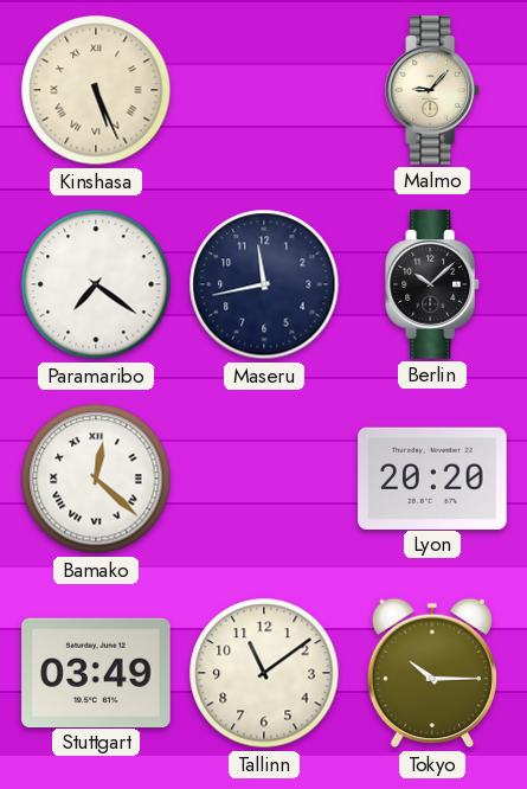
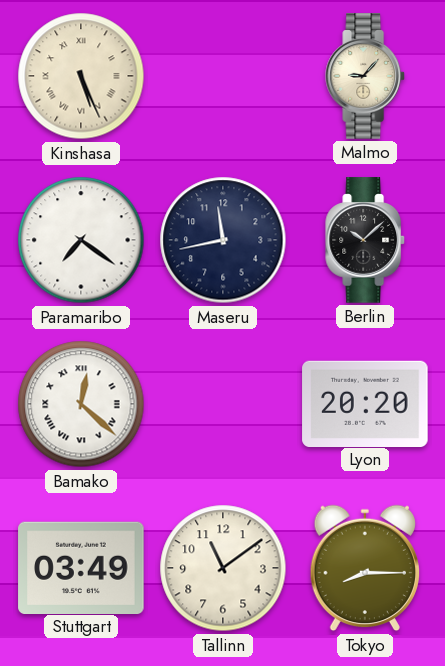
Tokyo: 10:15 -> 8:15 (364, 568)
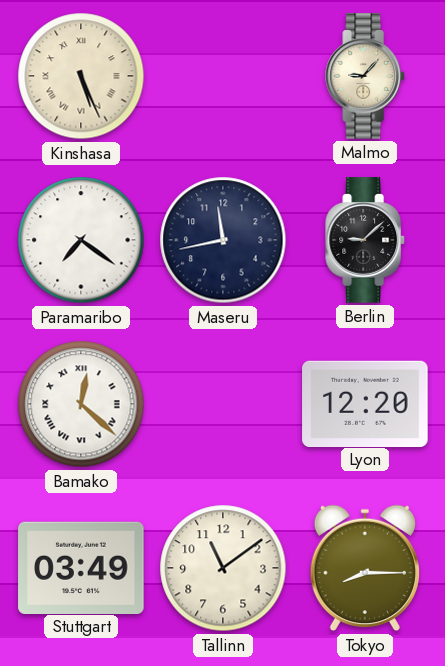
Berlin: 10:08 -> 9:08 (366, 240)
Lyon: 20:20 -> 12:20 (365, 403)
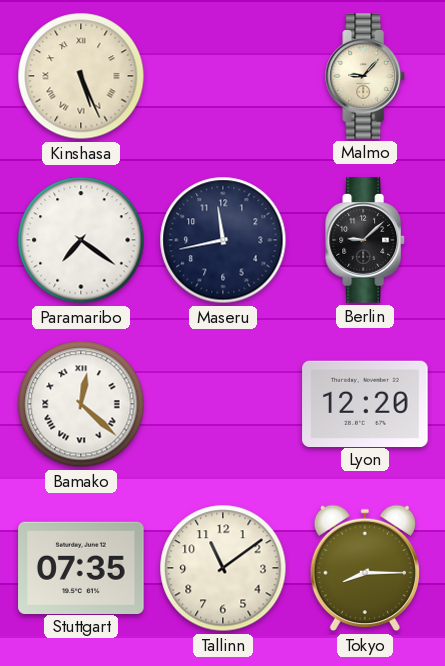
Stuttgart: 03:49 -> 07:35 (81, 567)
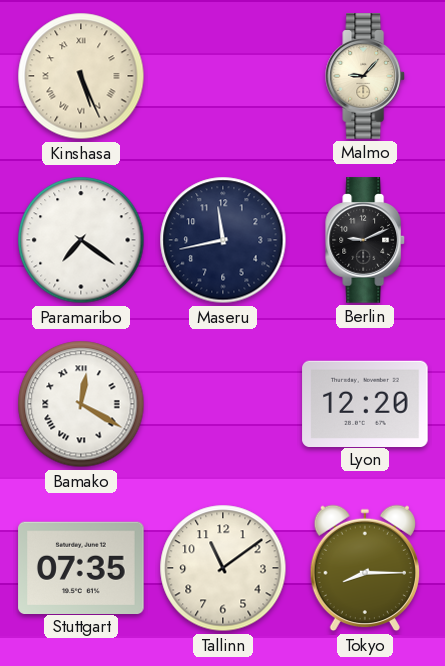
Berlin: 9:08 -> 9:11 (366, 240)
Bamako: 12:22 -> 12:20 (81, 404)
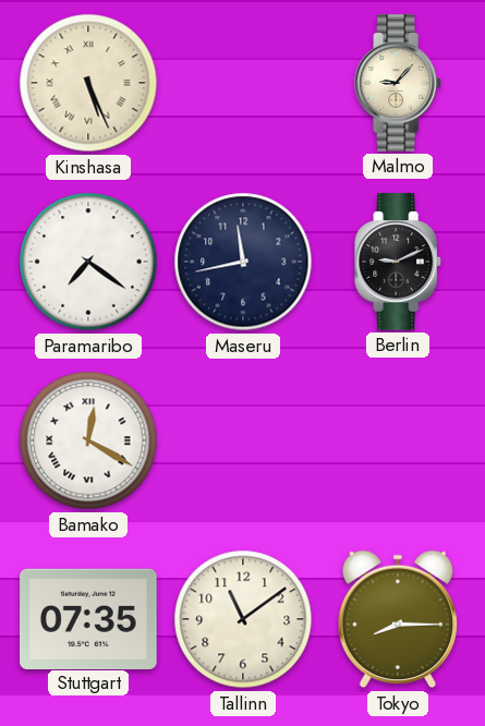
Lyon: 12:20 -> none (365, 403)
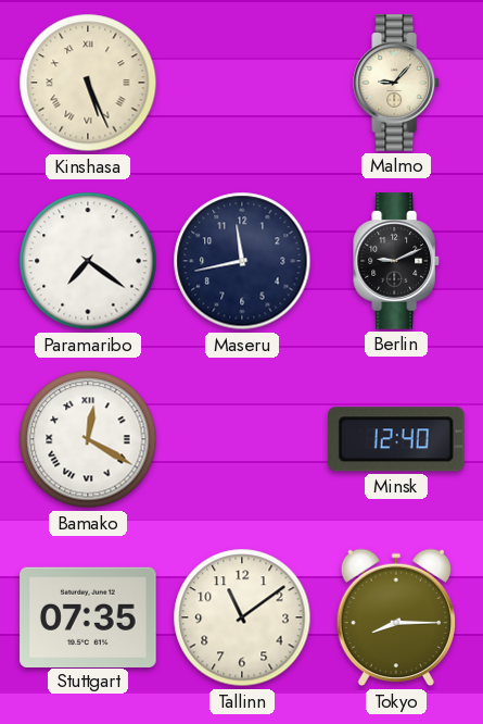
Minsk: none -> 12:40 (396, 439)
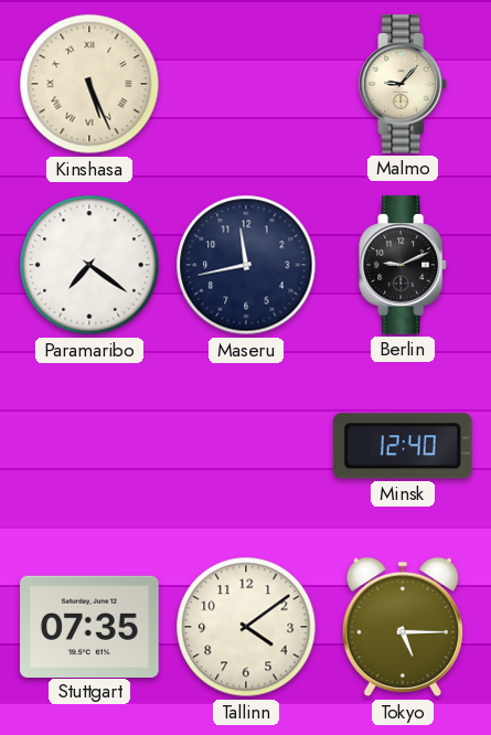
Bamako: 12:20 -> none (88, 439)
Tallinn: 11:09 -> 4:09 (246, 627)
Tokyo: 8:15 -> 5:15 (402, 627)
